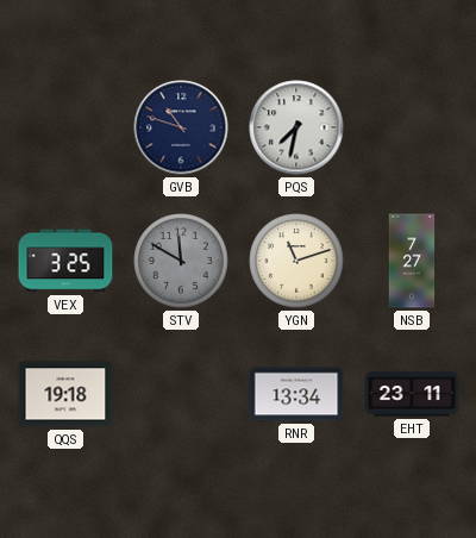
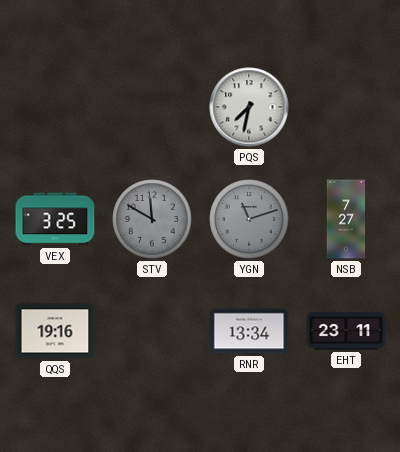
GVB: 10:48 -> none (181, 127)
YGN dial: cream -> grey (249, 219)
QQS: 19:18 -> 19:16 (55, 331)
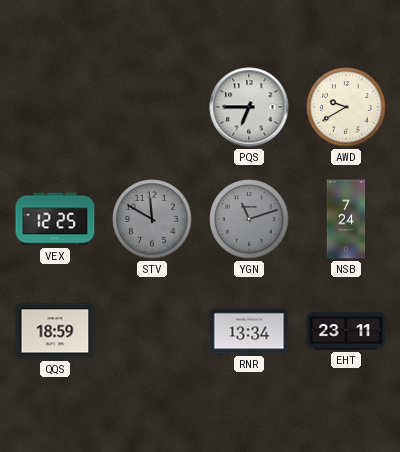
PQS: 7:32 -> 6:45 (249, 107)
AWD: none -> 9:40 (346, 107)
VEX: 3:25 -> 12:25 (55, 219)
NSB: 7:27 -> 7:24 (346, 219)
QQS: 19:16 -> 18:59 (55, 331)
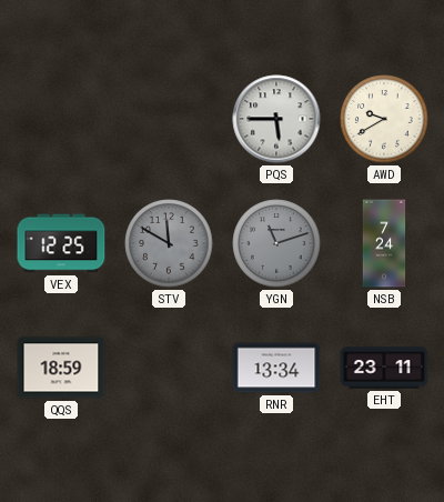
PQS: 6:45 -> 5:45 (276, 119)
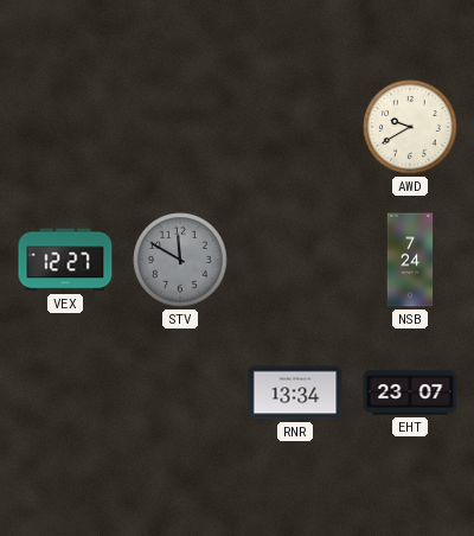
PQS: 5:45 -> none (276, 119)
VEX: 12:25 -> 12:27 (65, 260)
YGN: 11:12 -> none (276, 243)
QQS: 18:59 -> none (61, 368)
EHT: 23:11 -> 23:07 (410, 393)
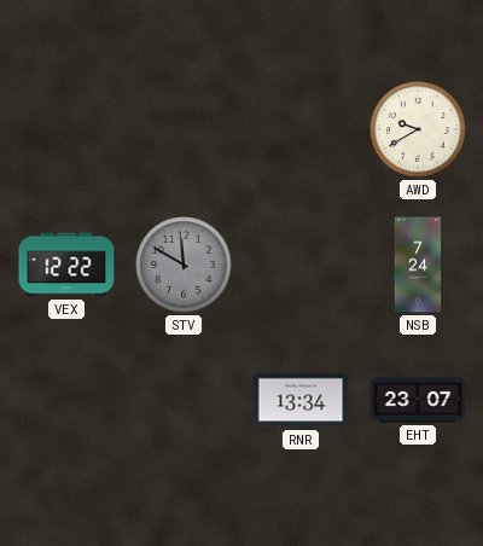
VEX: 12:27 -> 12:22 (66, 265)
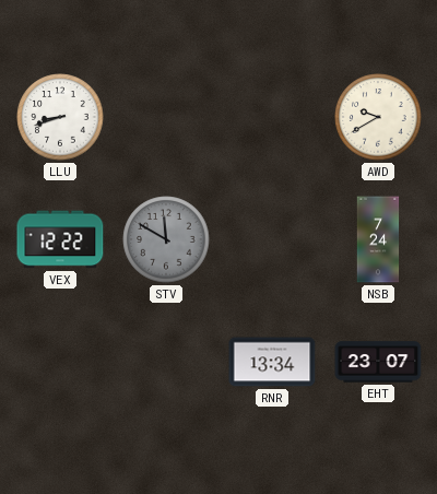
LLU: none -> 8:42 (60, 117)
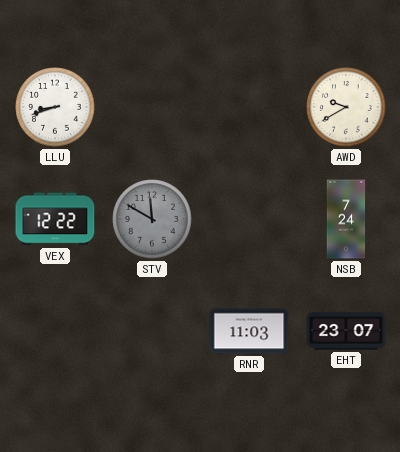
RNR: 13:34 -> 11:03 (249, 331)
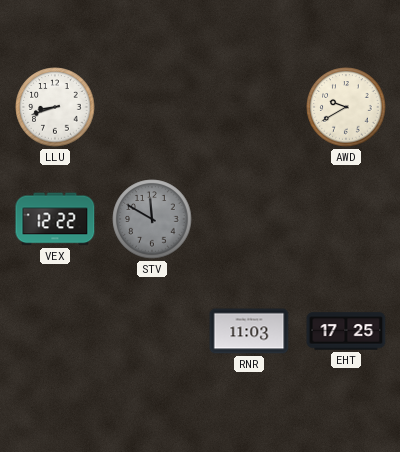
NSB: 7:24 -> none (346, 219)
EHT: 23:07 -> 17:25 (346, 331)
